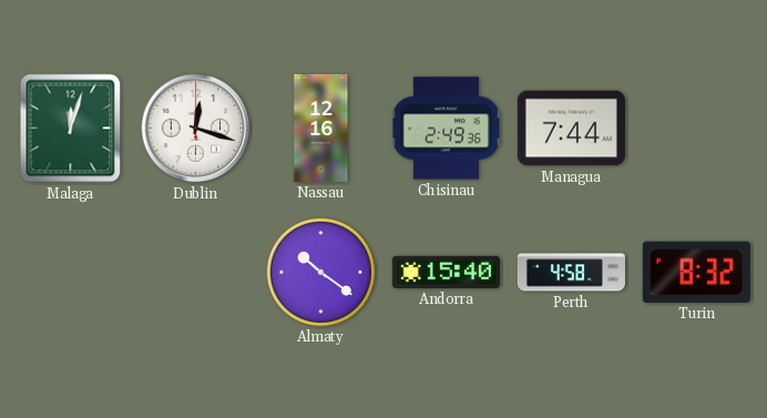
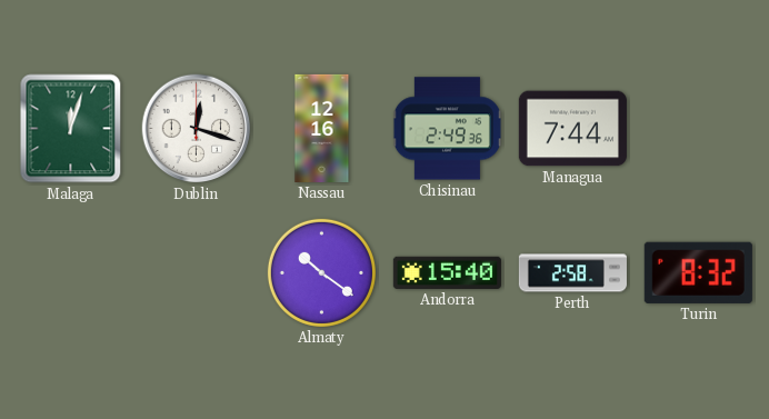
Perth: 4:58 -> 2:58 (572, 273)
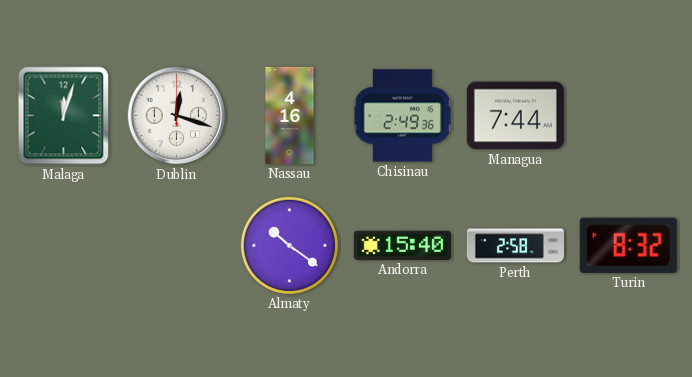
Nassau: 12:16 -> 4:16 (290, 115)
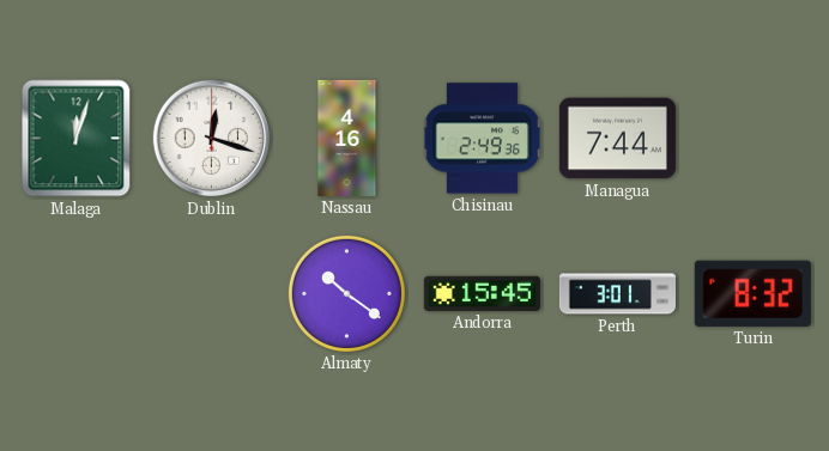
Andorra: 15:40 -> 15:45 (482, 293)
Perth: 2:58 -> 3:01 (617, 294)
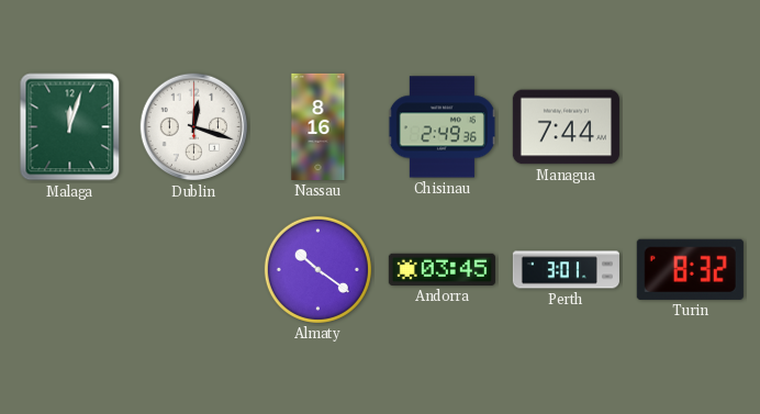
Nassau: 4:16 -> 8:16 (318, 126)
Andorra: 15:45 -> 03:45 (442, 269)
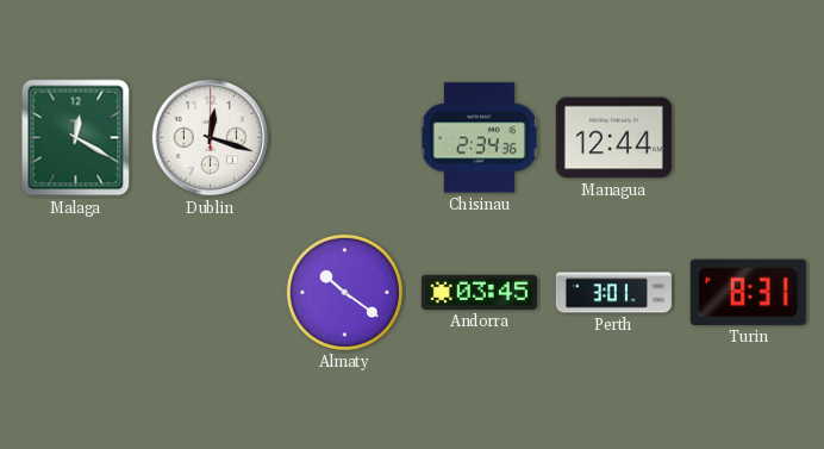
Malaga: 12:03 -> 12:20 (76, 138)
Nassau: 8:16 -> none (318, 126)
Chisinau: 2:49 -> 2:34 (479, 138)
Managua: 7:44 -> 12:44 (613, 138)
Turin: 8:32 -> 8:31 (748, 292)
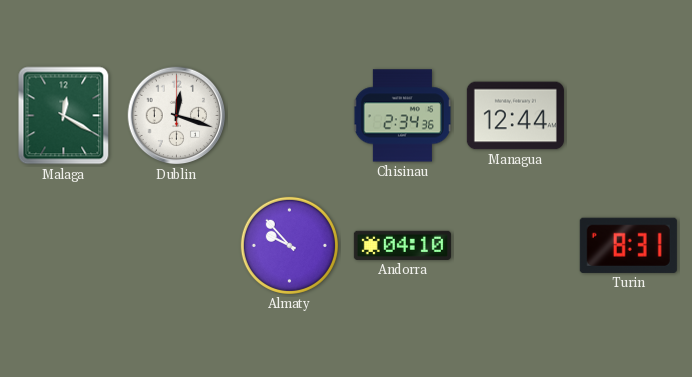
Almaty: 10:21 -> 9:53 (289, 245)
Andorra: 03:45 -> 04:10 (402, 245)
Perth: 3:01 -> none (613, 293)
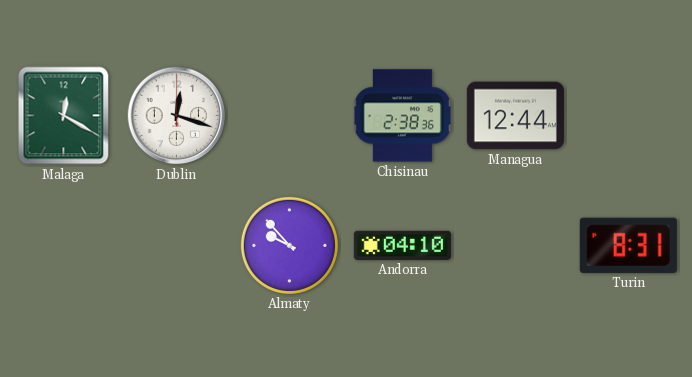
Chisinau: 2:34 -> 2:38 (402, 116)
